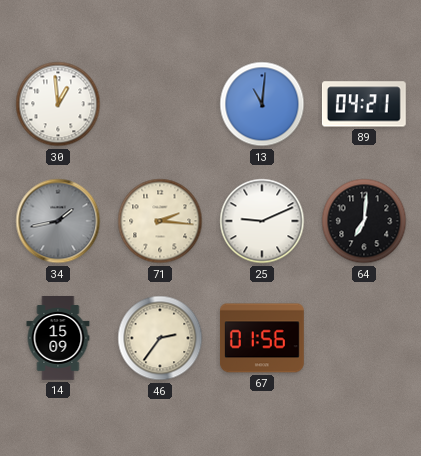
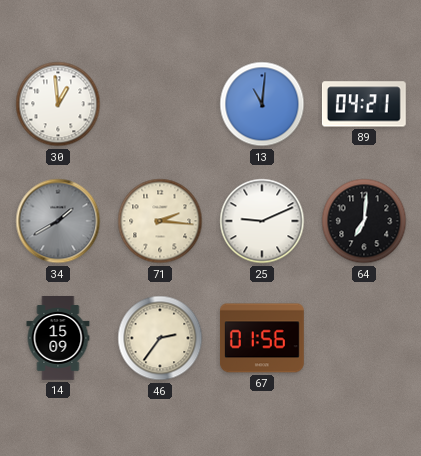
34: 1:43 -> 1:40 (58, 221)
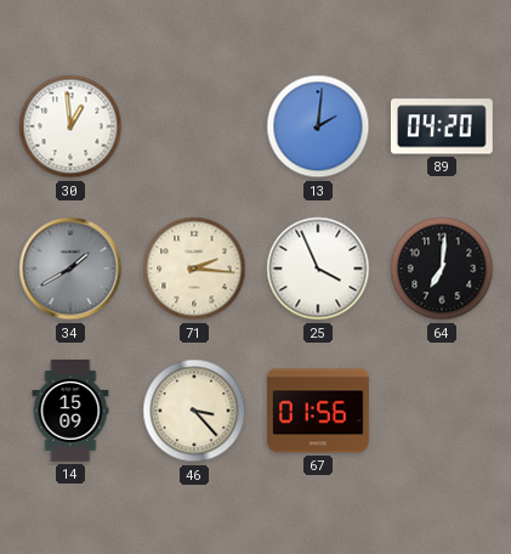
13: 11:01 -> 2:01 (318, 126)
89: 04:21 -> 04:20 (442, 126)
25: 9:11 -> 3:56 (318, 268)
46: 2:36 -> 3:23 (194, 411)
